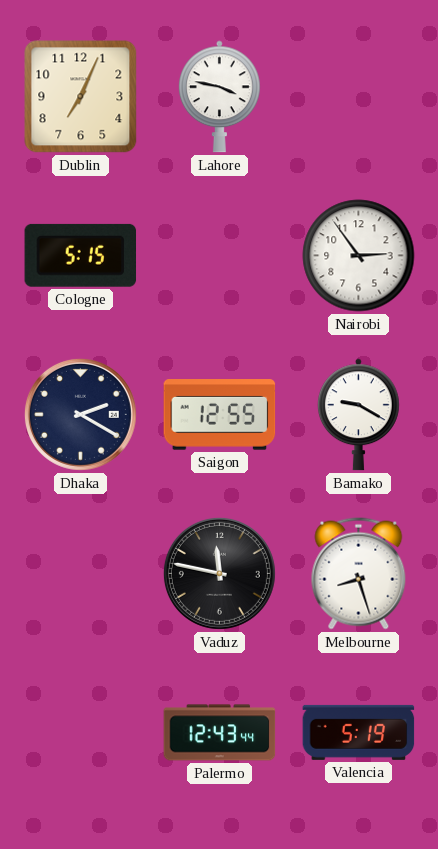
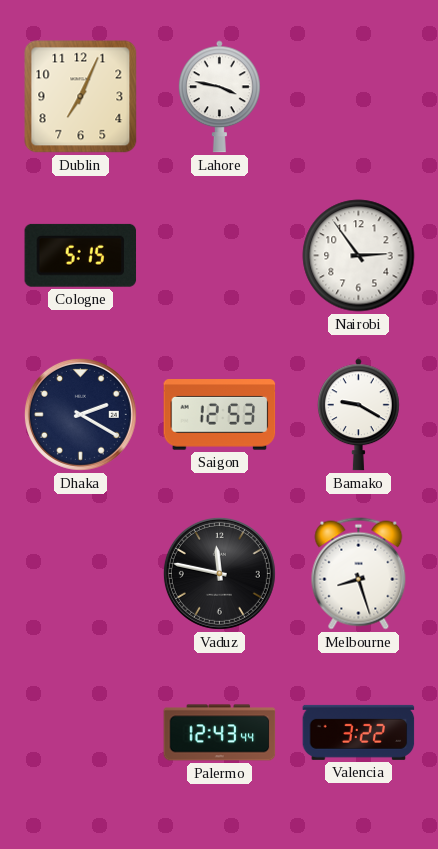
Saigon: 12:55 -> 12:53 (220, 415)
Valencia: 5:19 -> 3:22 (359, 732)
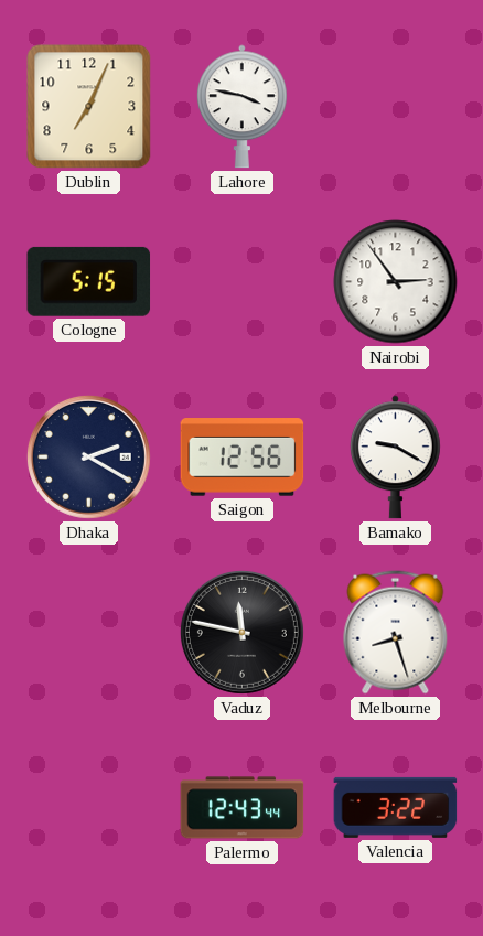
Saigon: 12:53 -> 12:56 (243, 458)
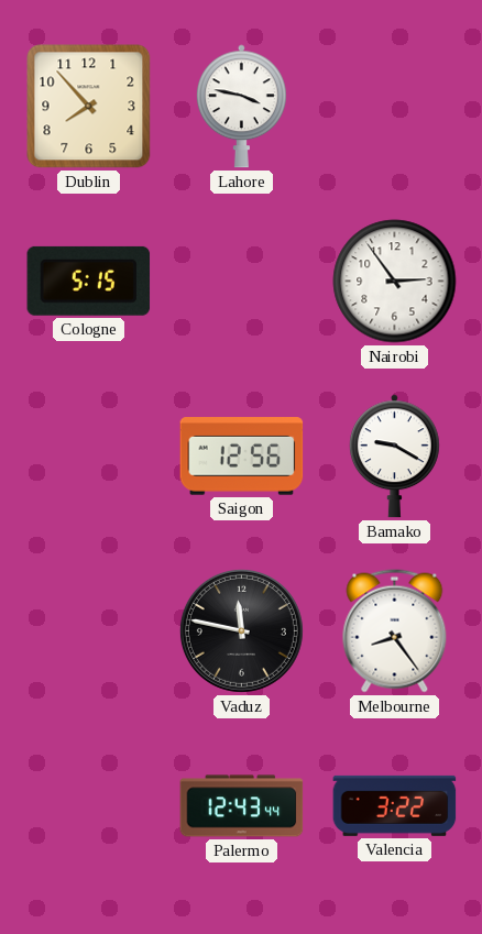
Dublin: 7:04 -> 7:53 (89, 107)
Dhaka: 2:20 -> none (88, 456)
Melbourne: 8:27 -> 8:24 (395, 631)
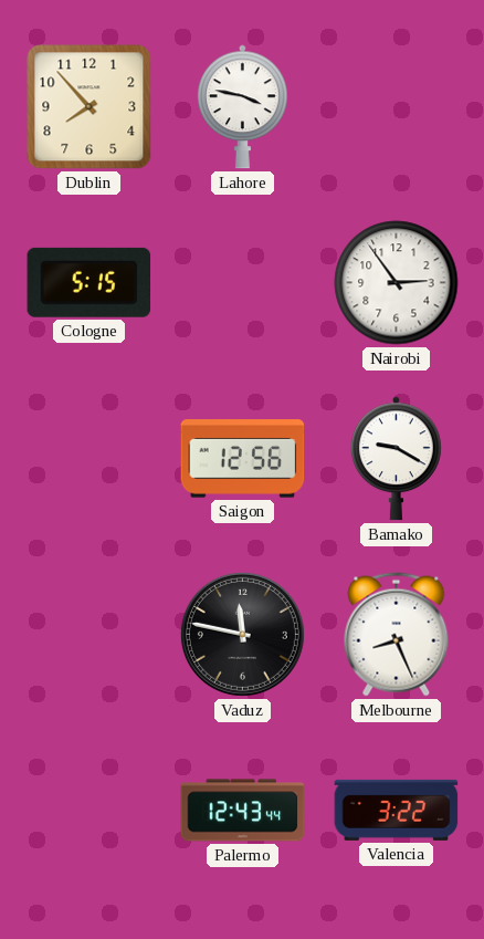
Melbourne: 8:24 -> 8:26 (397, 635)
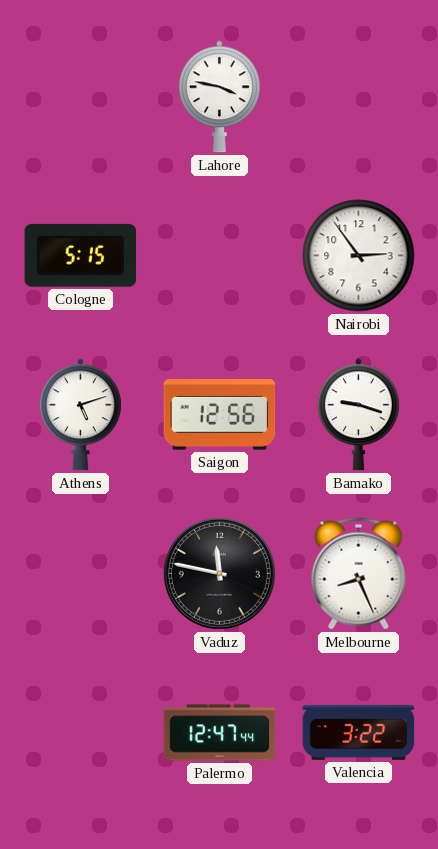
Dublin: 7:53 -> none (90, 107)
Athens: none -> 5:12 (80, 415)
Bamako: 9:20 -> 9:18 (358, 415)
Palermo: 12:43 -> 12:47 (220, 733)
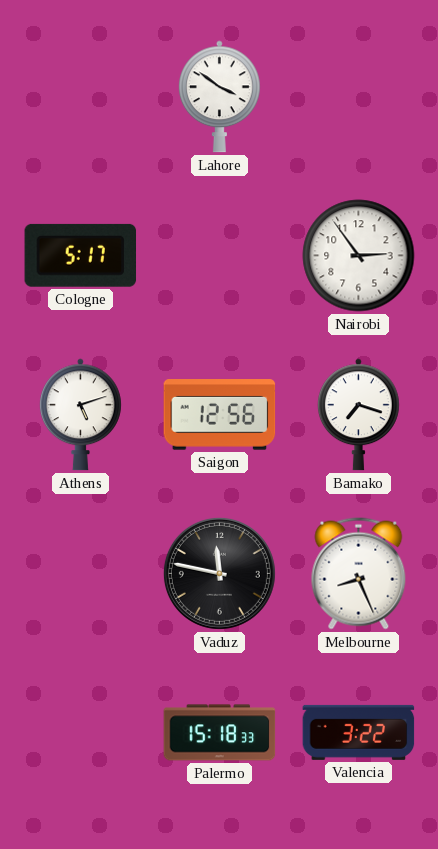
Lahore: 3:47 -> 3:51 (219, 97)
Cologne: 5:15 -> 5:17 (81, 255)
Bamako: 9:18 -> 7:18 (358, 415)
Palermo: 12:47 -> 15:18 (220, 733)
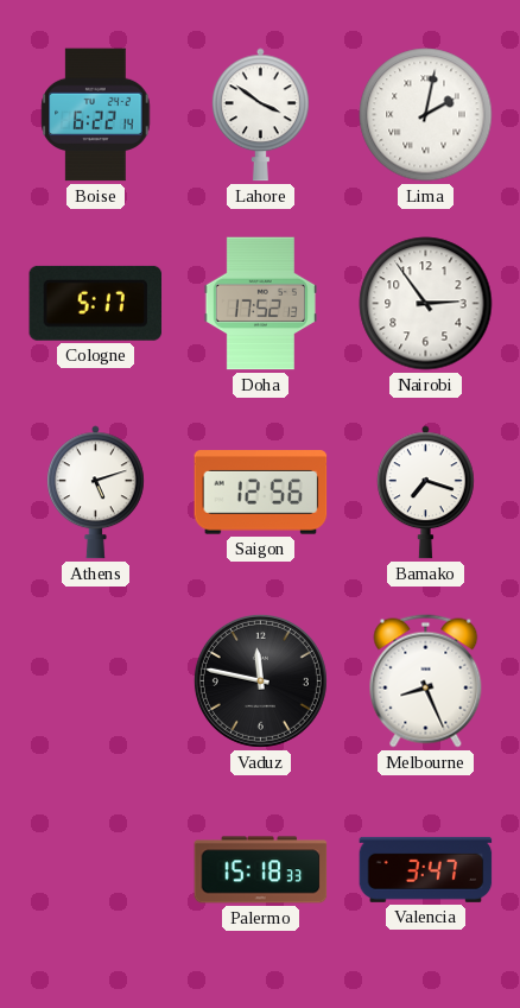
Boise: none -> 6:22 (96, 115)
Lima: none -> 2:02 (426, 115)
Doha: none -> 17:52 (260, 304)
Valencia: 3:22 -> 3:47 (426, 869)
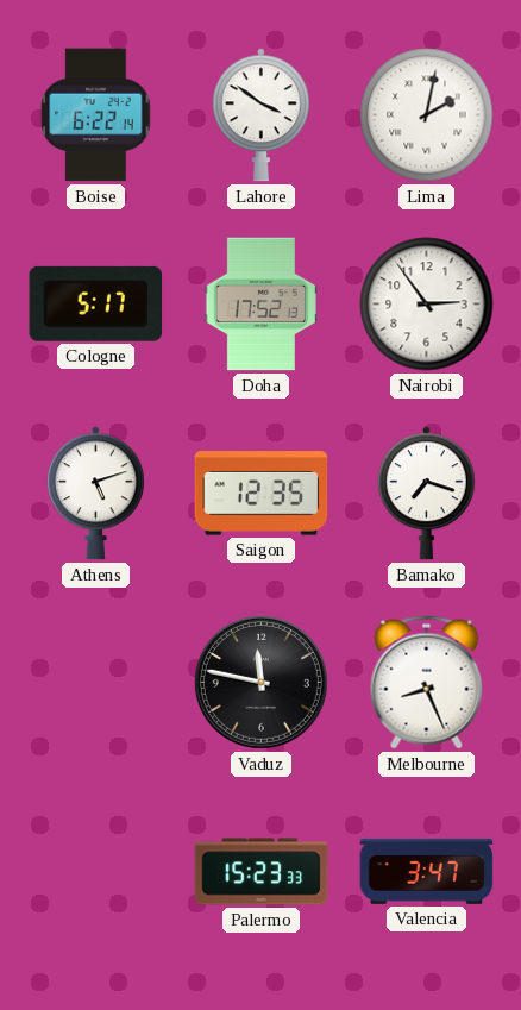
Saigon: 12:56 -> 12:35 (262, 494)
Palermo: 15:18 -> 15:23 (262, 872)
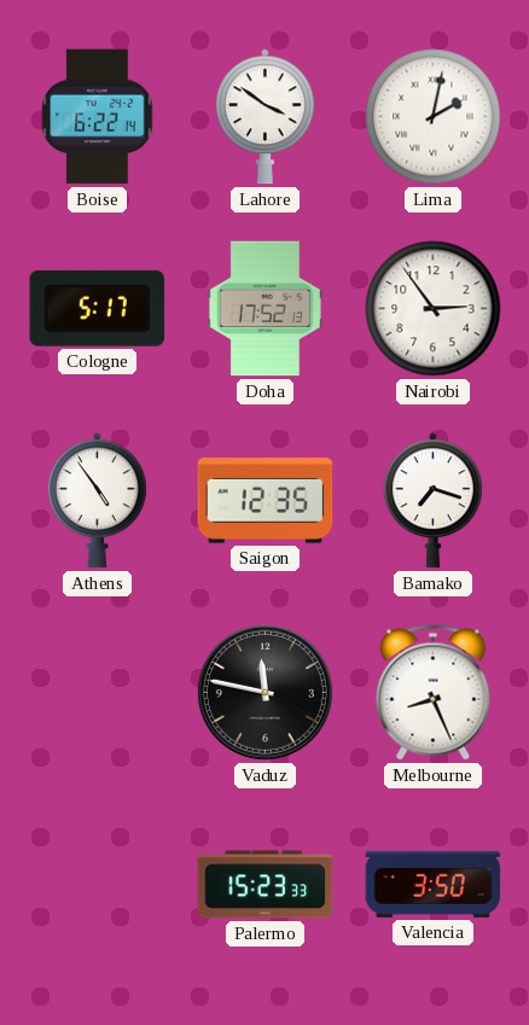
Athens: 5:12 -> 4:54 (97, 501)
Valencia: 3:47 -> 3:50 (434, 884)
